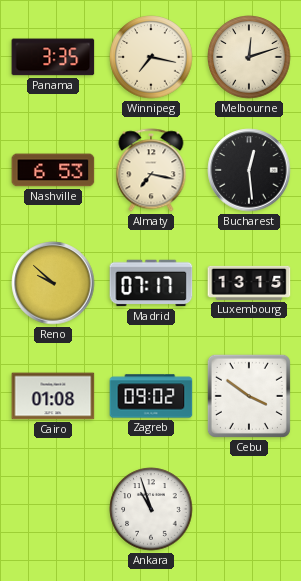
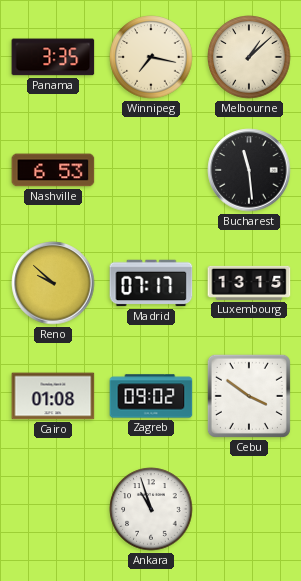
Melbourne: 12:12 -> 1:08 (249, 57)
Almaty: 7:17 -> none (151, 170)
Bucharest: 12:29 -> 11:29 (249, 170)
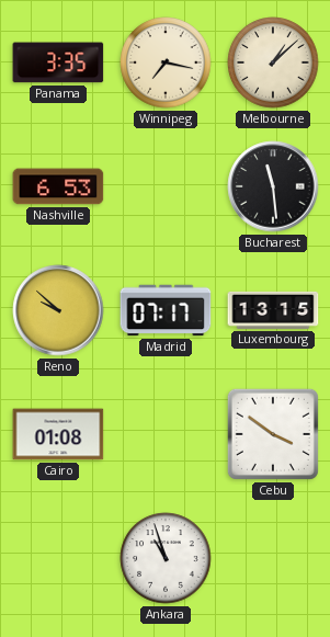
Zagreb: 09:02 -> none (151, 396)
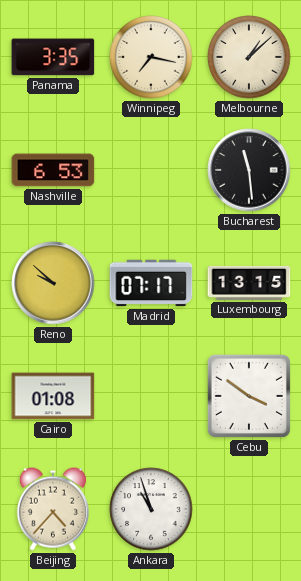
Beijing: none -> 4:37 (53, 509)
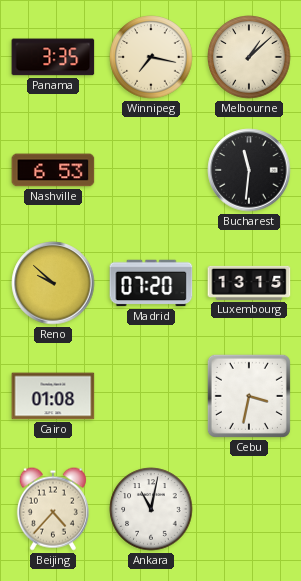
Bucharest: 11:29 -> 11:31 (249, 170)
Madrid: 07:17 -> 07:20 (151, 283)
Cebu: 3:51 -> 3:32 (249, 396)
Ankara: 10:57 -> 11:02 (151, 509)
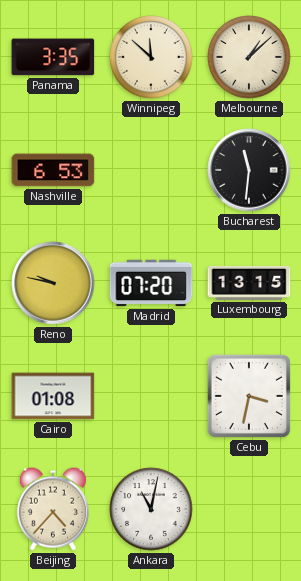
Winnipeg: 7:17 -> 11:52 (151, 57)
Reno: 9:52 -> 9:47 (53, 283)
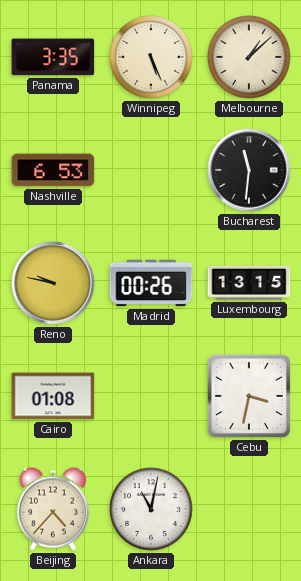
Winnipeg: 11:52 -> 5:26 (151, 57)
Madrid: 07:20 -> 00:26 (151, 283)
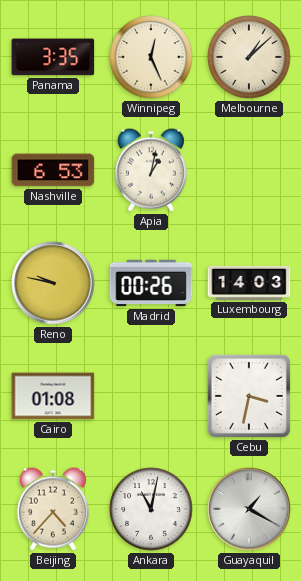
Winnipeg: 5:26 -> 12:26 (151, 57)
Apia: none -> 1:02 (151, 170)
Bucharest: 11:31 -> none (249, 170)
Luxembourg: 13:15 -> 14:03 (249, 283)
Guayaquil: none -> 1:20 (249, 509)
